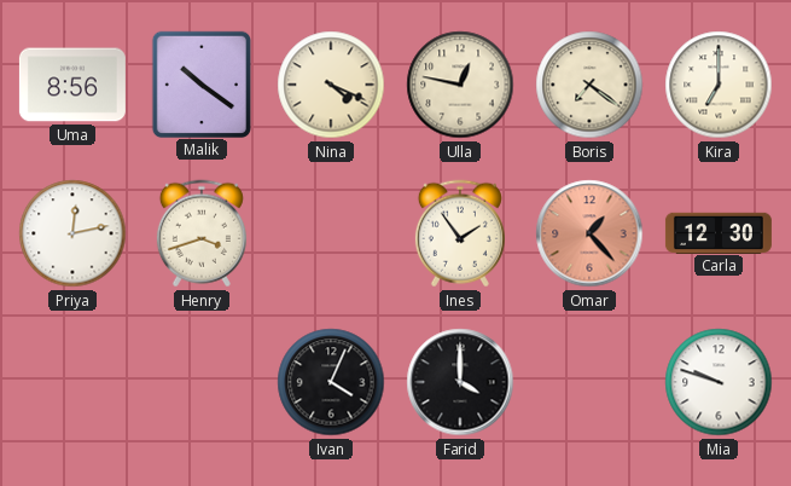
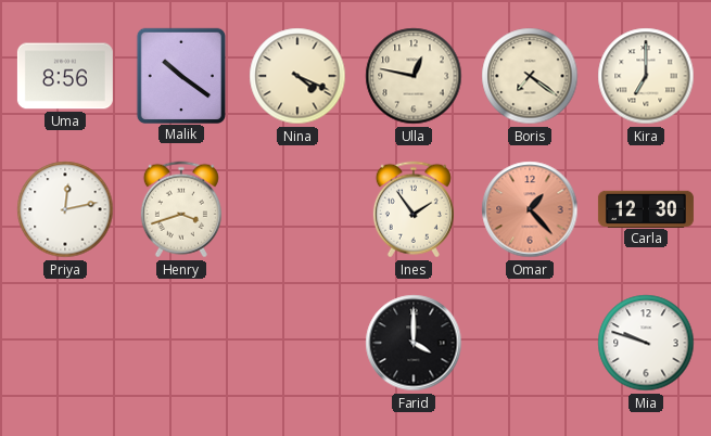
Ivan: 4:04 -> none (331, 382)
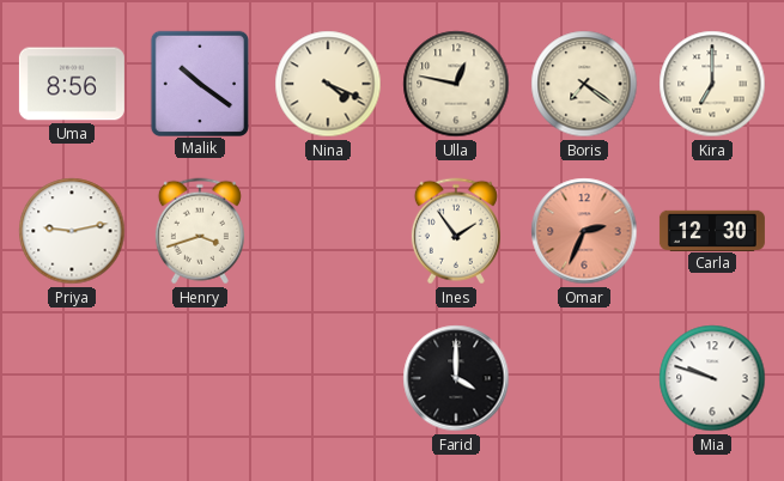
Priya: 12:13 -> 9:13 (72, 231)
Omar: 1:23 -> 2:34 (584, 231)
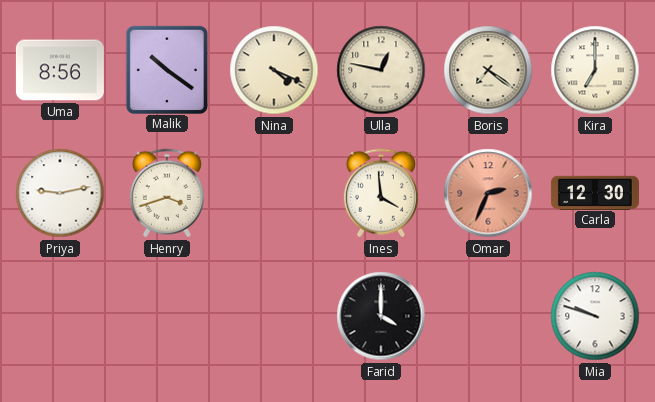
Ines: 1:54 -> 3:59 (381, 193)
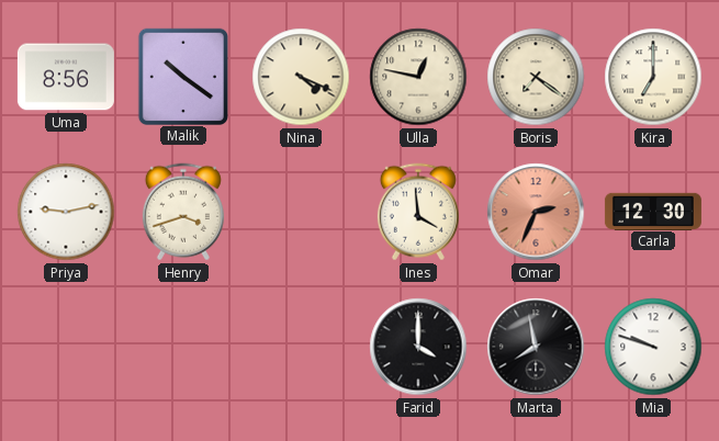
Marta: none -> 7:58 (536, 347)
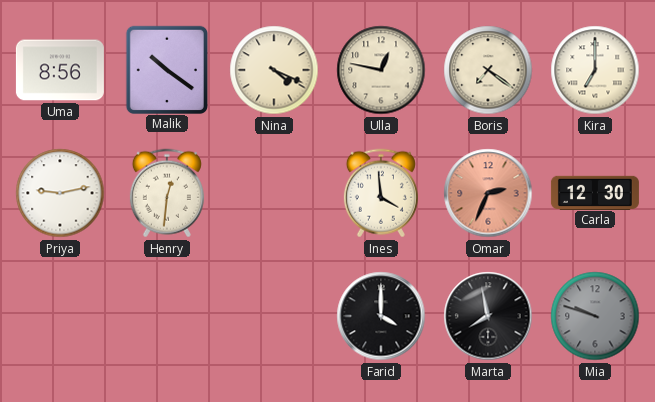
Henry: 3:42 -> 12:31 (167, 193)
Mia dial: white -> grey (595, 316)
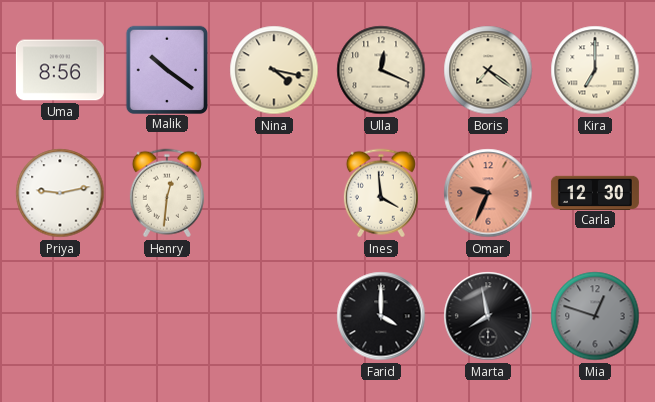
Nina: 4:19 -> 4:17 (274, 70)
Ulla: 12:47 -> 12:19 (381, 70)
Omar: 2:34 -> 9:34 (488, 193)
Mia: 9:48 -> 12:48 (595, 316)
